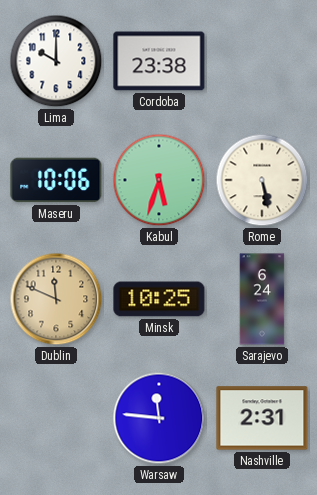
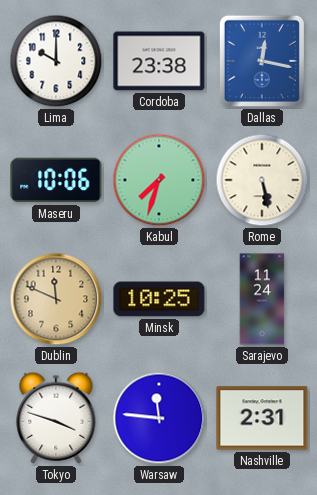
Dallas: none -> 12:17 (262, 61)
Kabul: 5:33 -> 7:33 (159, 180)
Sarajevo: 6:24 -> 11:24 (262, 299)
Tokyo: none -> 3:48 (56, 418)
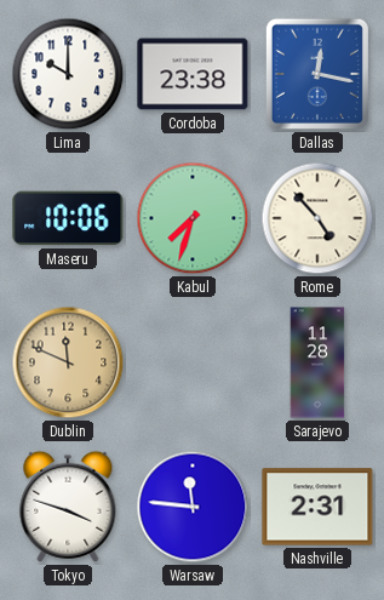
Rome: 5:28 -> 4:53 (317, 218)
Minsk: 10:25 -> none (159, 299)
Sarajevo: 11:24 -> 11:28 (317, 362)
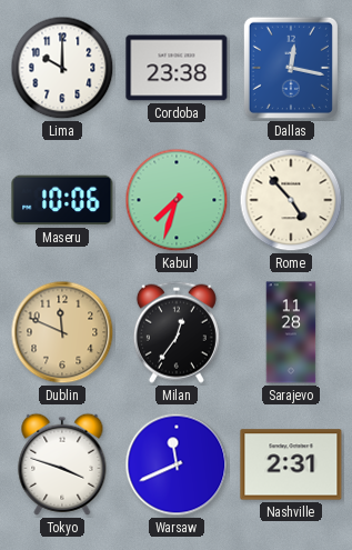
Milan: none -> 12:36 (177, 332)
Warsaw: 11:46 -> 11:41 (177, 464)
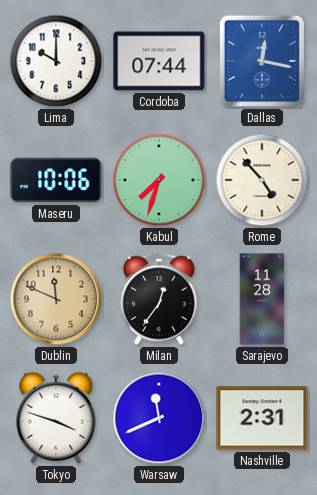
Cordoba: 23:38 -> 07:44 (159, 61)
